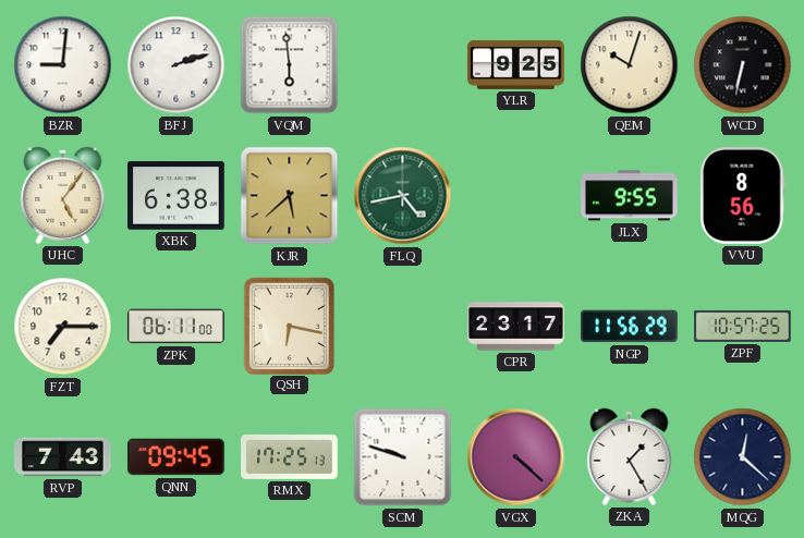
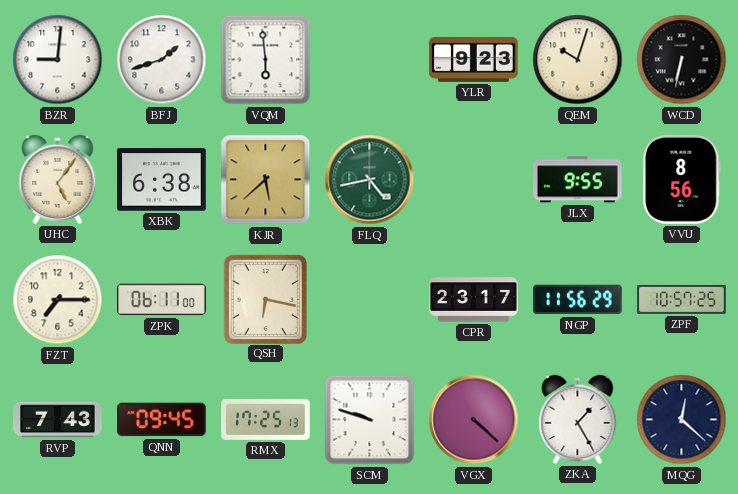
BFJ: 2:12 -> 1:42 (162, 60)
YLR: 9:25 -> 9:23 (474, 59)
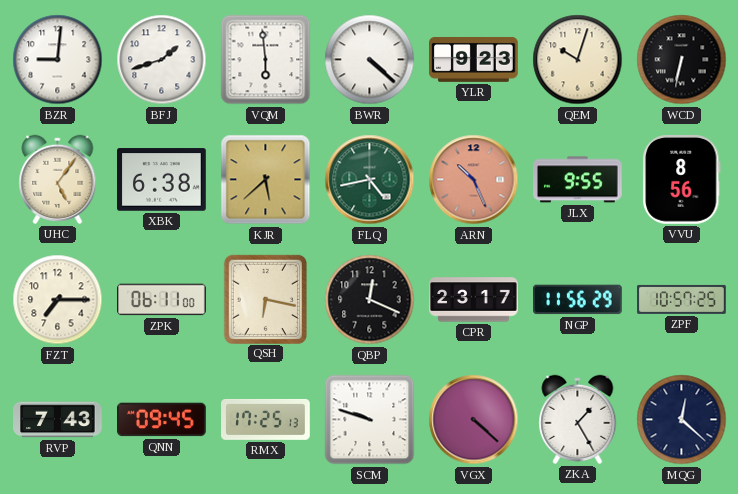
BWR: none -> 4:22 (370, 60)
ARN: none -> 10:26 (474, 180)
QBP: none -> 12:19 (370, 300)
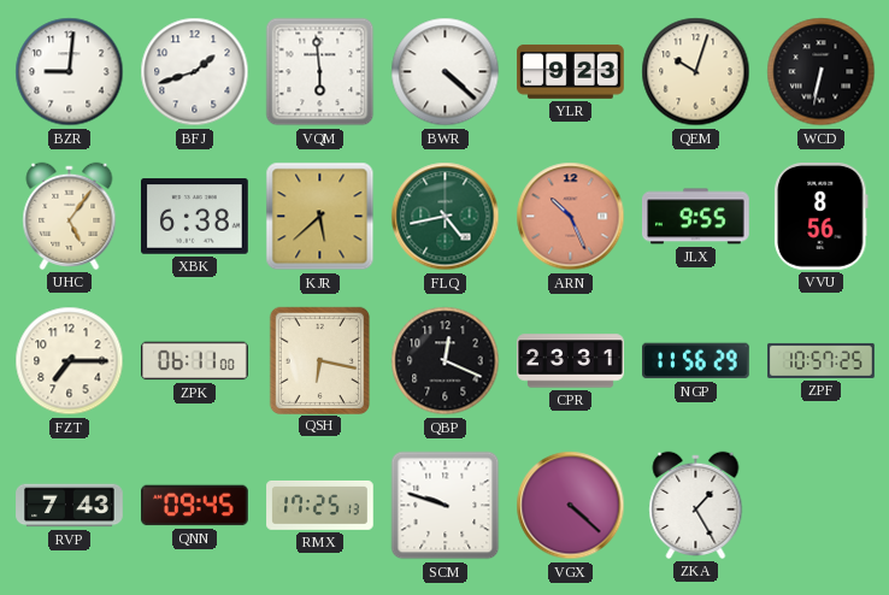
CPR: 23:17 -> 23:31 (571, 361)
MQG: 12:22 -> none (682, 420)
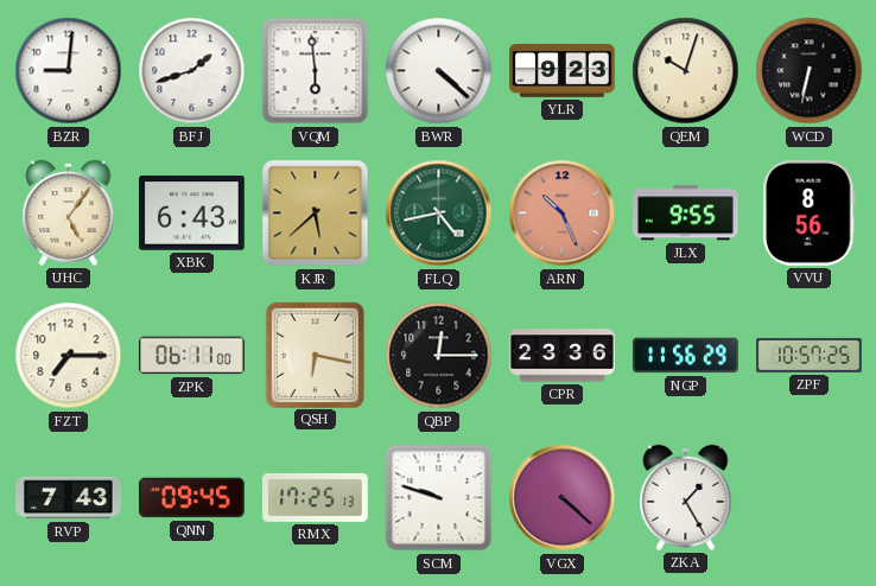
XBK: 6:38 -> 6:43 (192, 214)
QBP: 12:19 -> 12:15 (439, 356)
CPR: 23:31 -> 23:36 (563, 356)
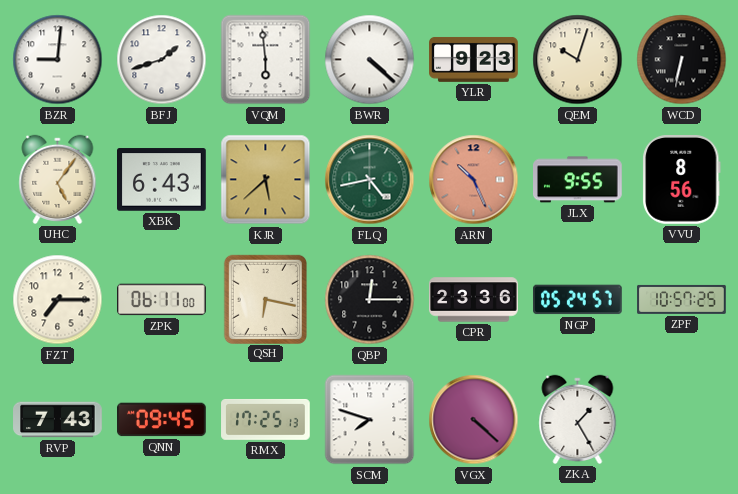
NGP: 11:56 -> 05:24 (578, 300)
SCM: 9:48 -> 7:48 (370, 420)
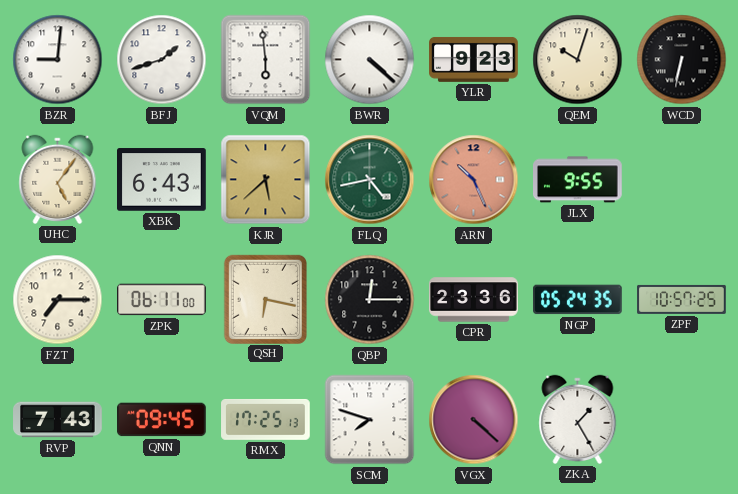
VVU: 8:56 -> none (682, 180)
NGP: 05:24:57 -> 05:24:35 (578, 300)
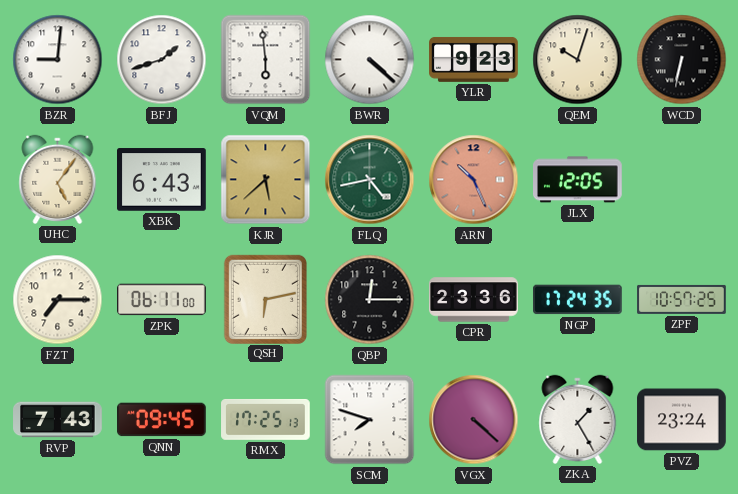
JLX: 9:55 -> 12:05 (578, 180)
QSH: 6:17 -> 6:13 (265, 299)
NGP: 05:24 -> 17:24 (578, 300)
PVZ: none -> 23:24 (682, 420)
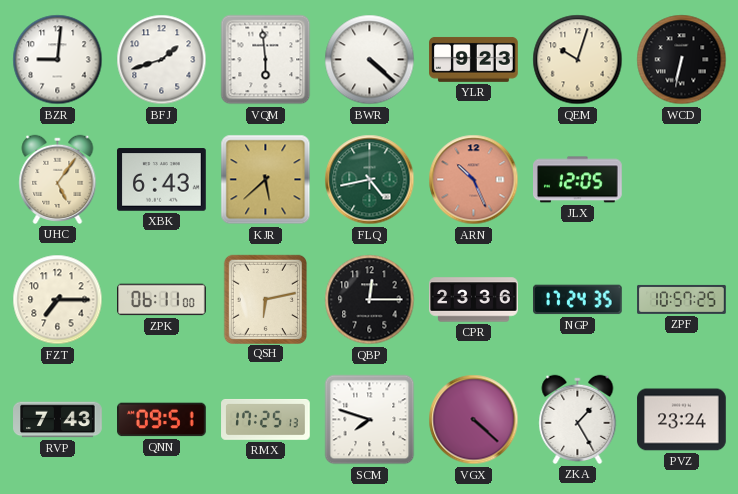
QNN: 09:45 -> 09:51 (162, 420)
